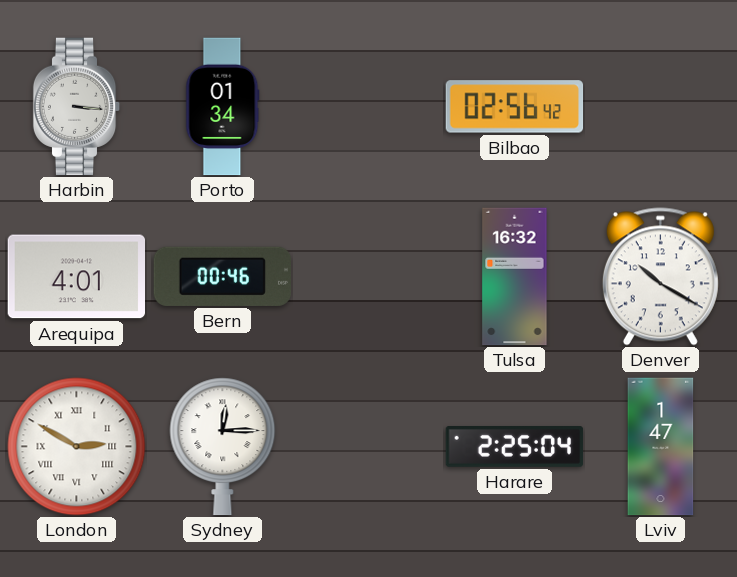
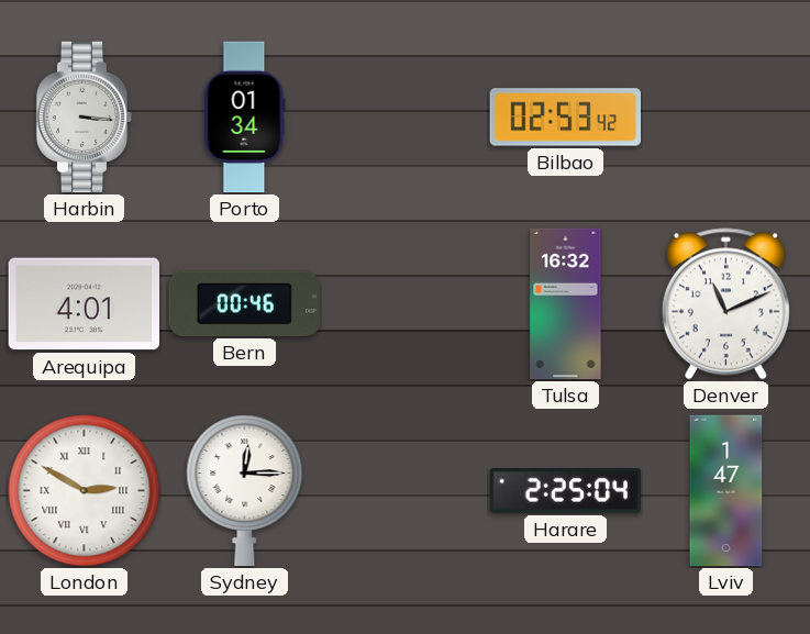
Bilbao: 02:56 -> 02:53 (566, 118)
Denver: 10:20 -> 11:11 (725, 304)
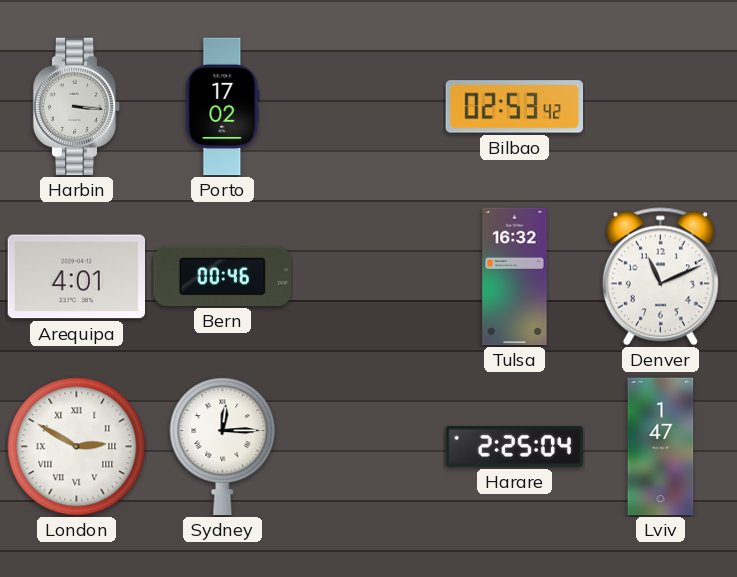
Porto: 01:34 -> 17:02 (223, 107)
